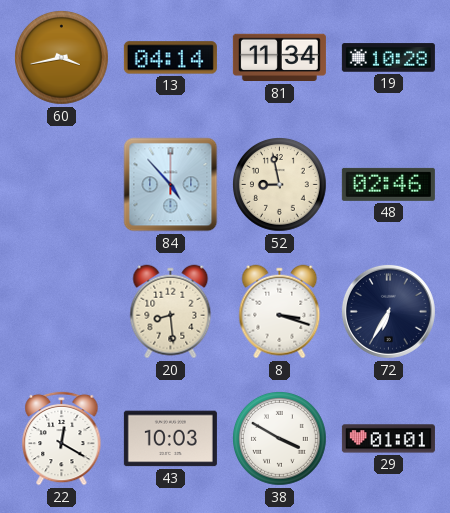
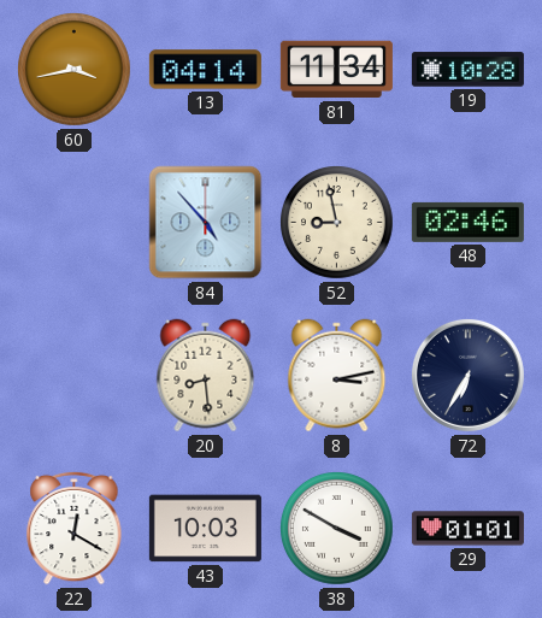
8: 3:18 -> 3:13 (337, 376)
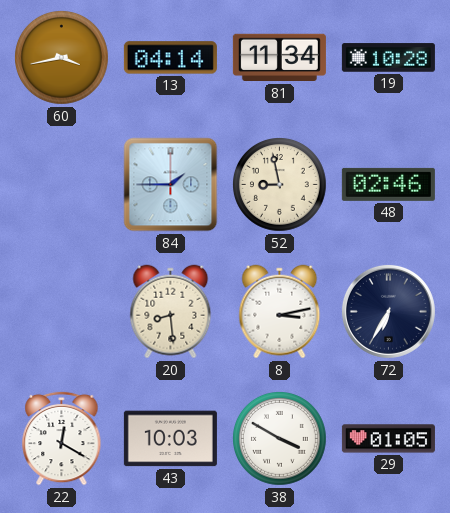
84: 4:53 -> 1:45 (171, 185)
29: 01:01 -> 01:05 (388, 439)
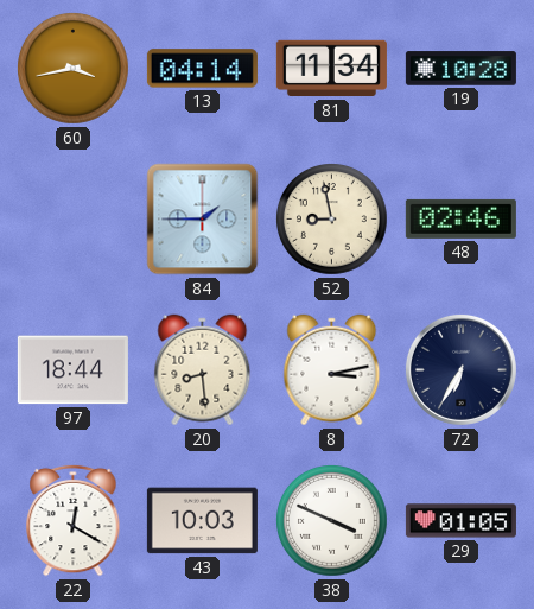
97: none -> 18:44 (72, 370)
38: 3:50 -> 3:49 (332, 521)
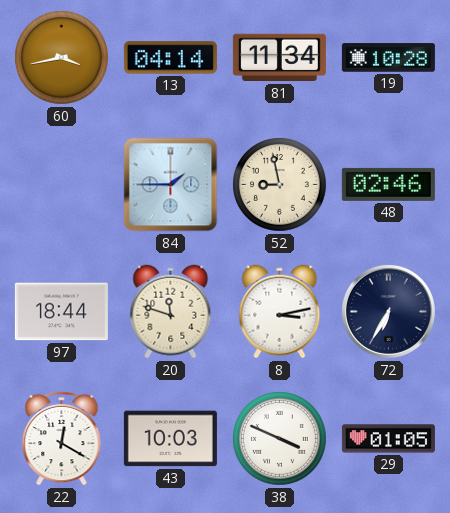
20: 8:29 -> 11:48 (171, 312)
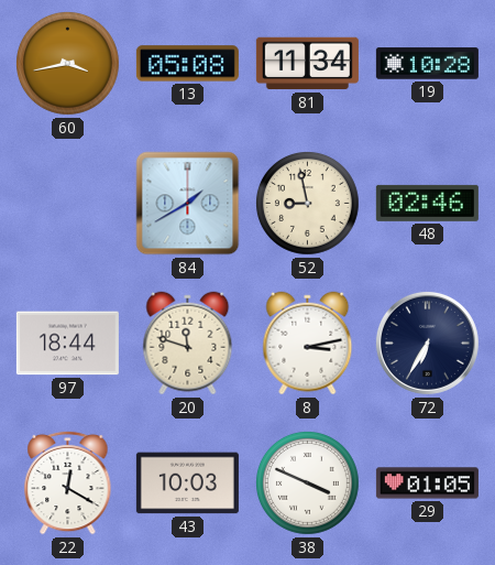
13: 04:14 -> 05:08 (187, 64)
84: 1:45 -> 1:40 (188, 204)
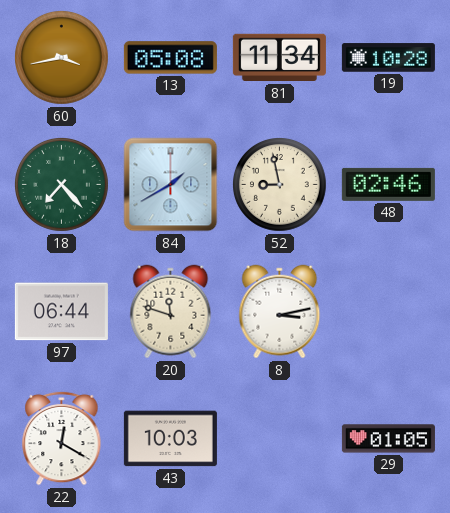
18: none -> 7:23 (62, 185)
97: 18:44 -> 06:44 (61, 312)
72: 6:35 -> none (427, 343)
38: 3:49 -> none (308, 483)
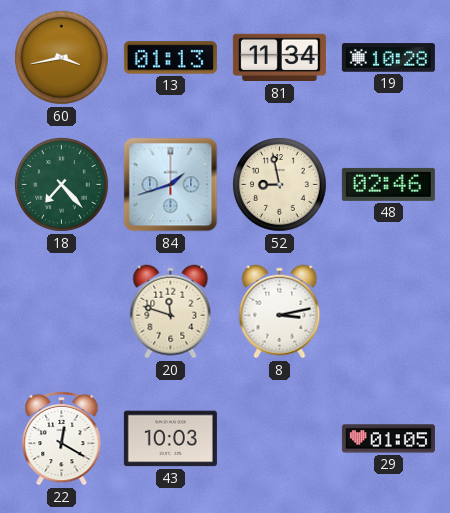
13: 05:08 -> 01:13 (170, 58)
84: 1:40 -> 1:42 (171, 185)
97: 06:44 -> none (61, 312)
